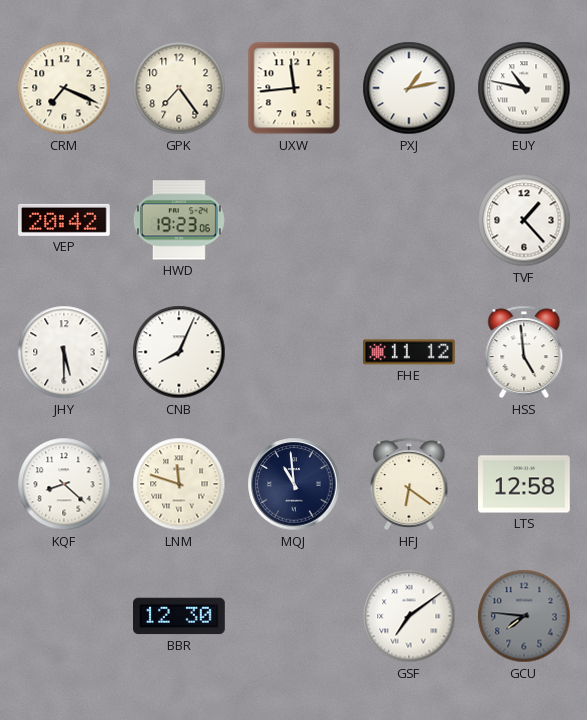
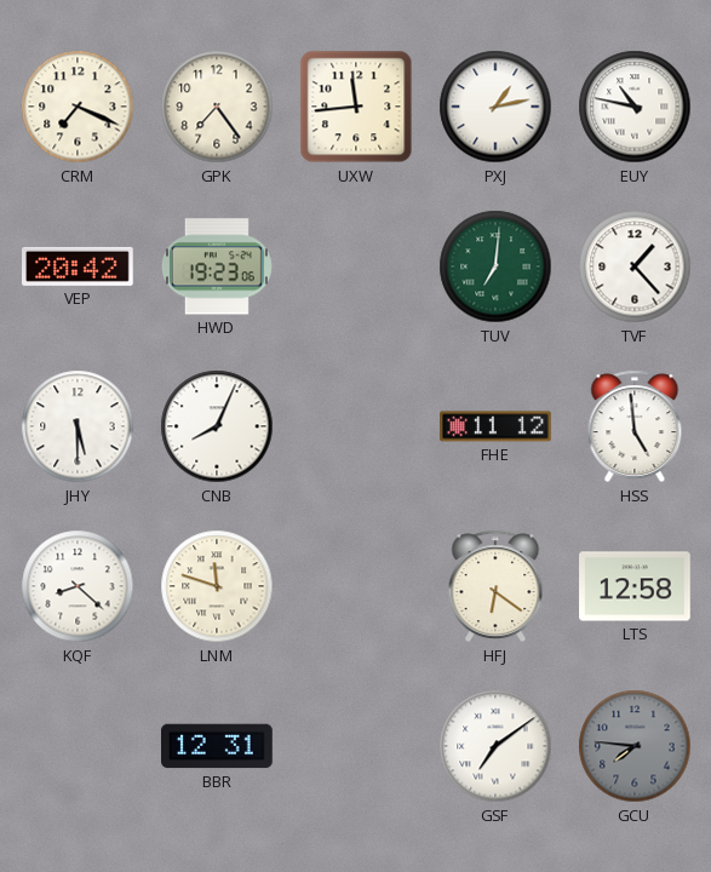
TUV: none -> 7:01 (495, 266)
MQJ: 10:59 -> none (294, 484)
BBR: 12:30 -> 12:31 (217, 746)
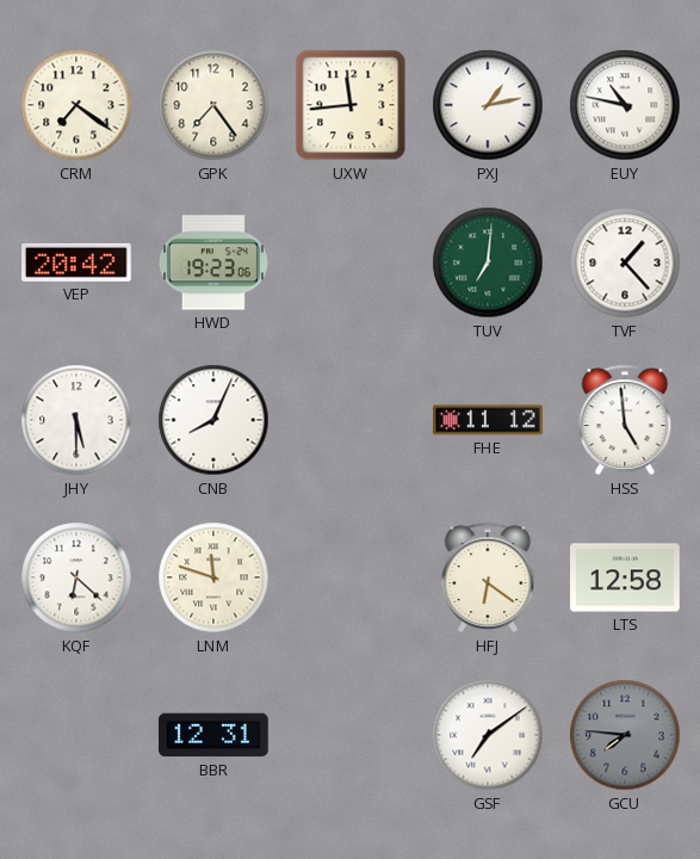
CRM: 7:19 -> 7:21 (76, 105)
KQF: 8:22 -> 6:22 (76, 577)
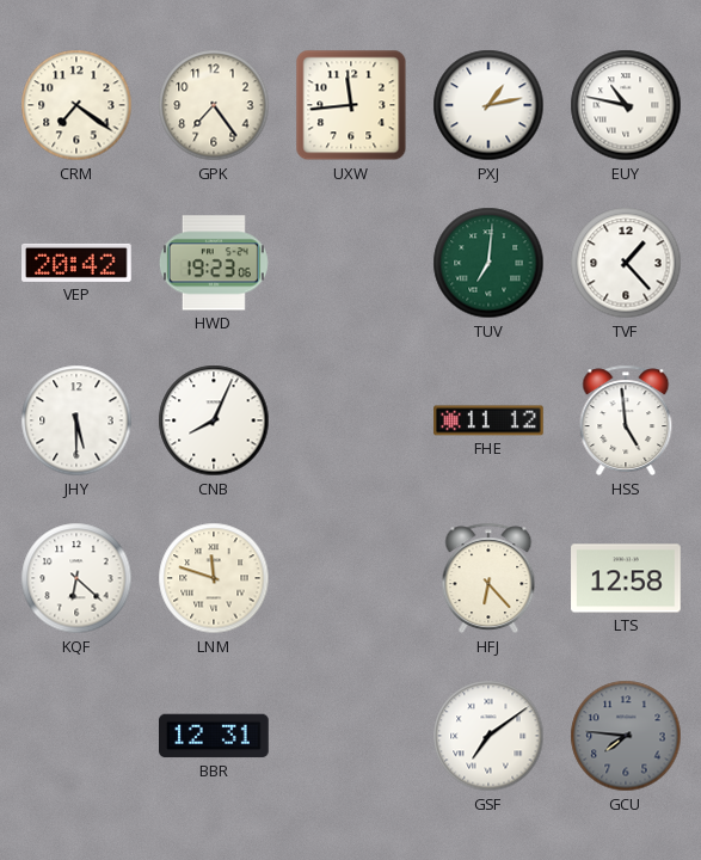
HFJ: 6:21 -> 6:23 (488, 578)
